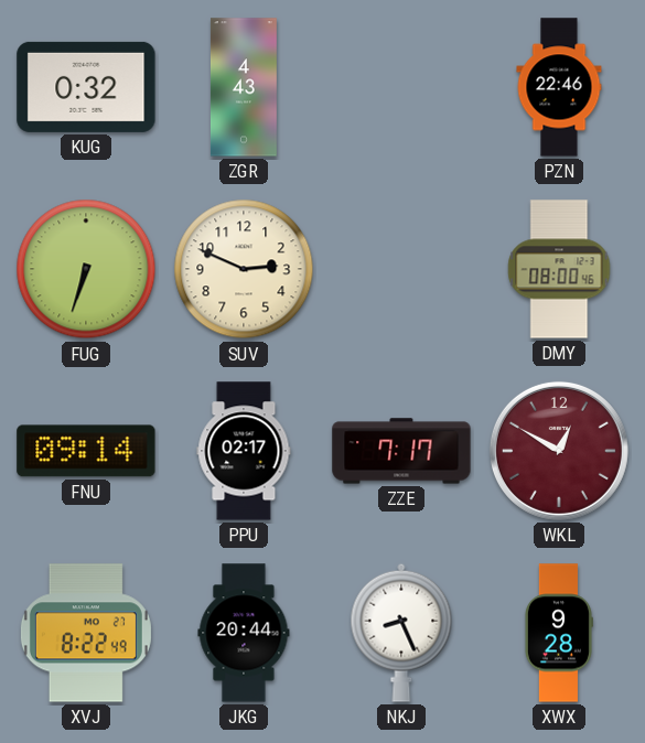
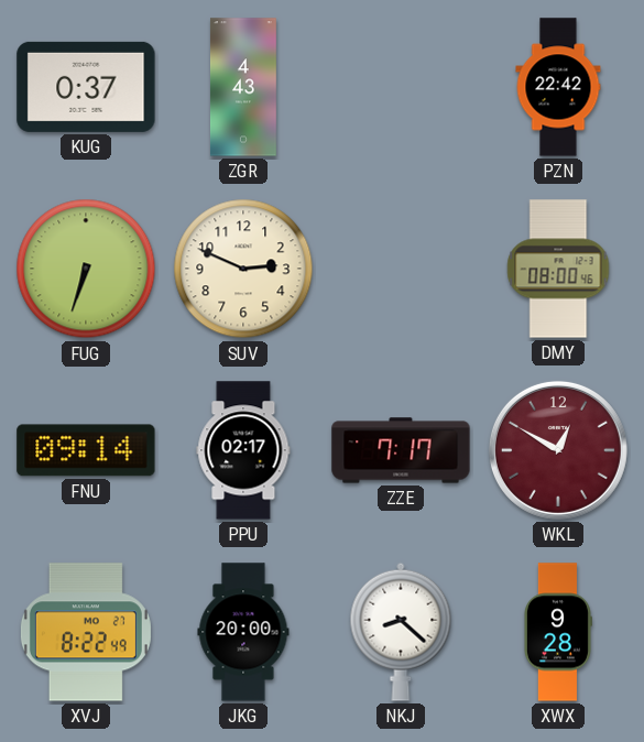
KUG: 0:32 -> 0:37 (86, 87)
PZN: 22:46 -> 22:42 (558, 87)
JKG: 20:44 -> 20:00 (243, 632)
NKJ: 8:26 -> 8:22 (401, 632)
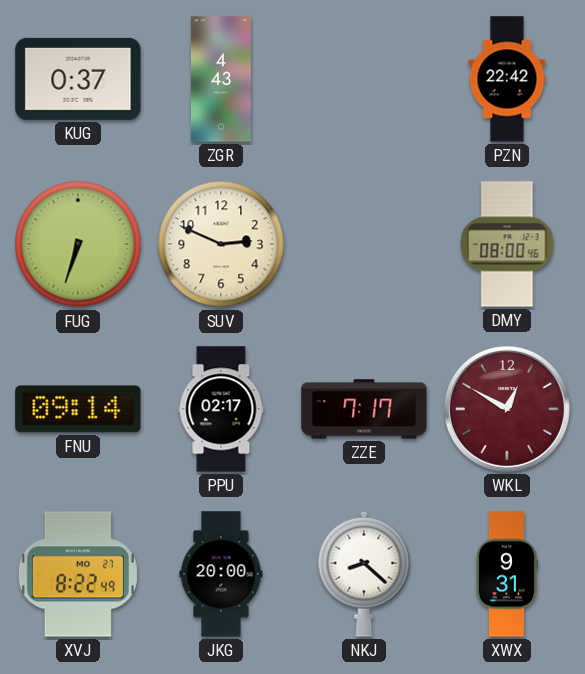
XWX: 9:28 -> 9:31 (506, 574)
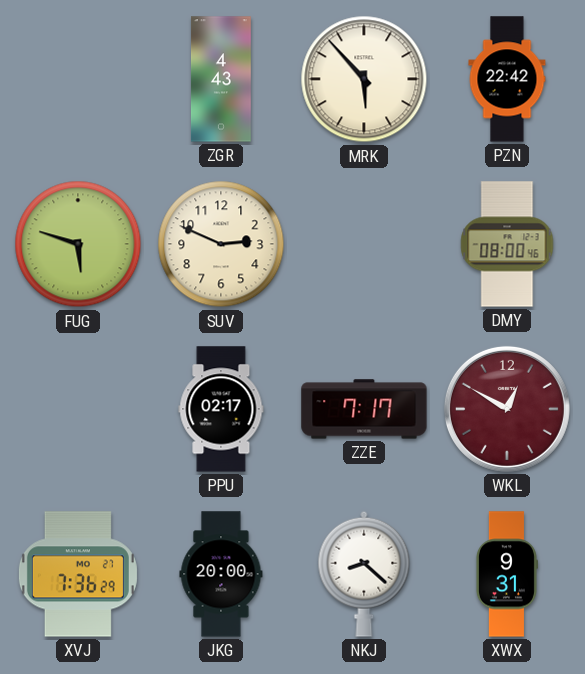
KUG: 0:37 -> none (78, 79)
MRK: none -> 5:53 (364, 79)
FUG: 6:33 -> 5:48 (78, 244)
FNU: 09:14 -> none (78, 409)
XVJ: 8:22 -> 7:36 (78, 574)
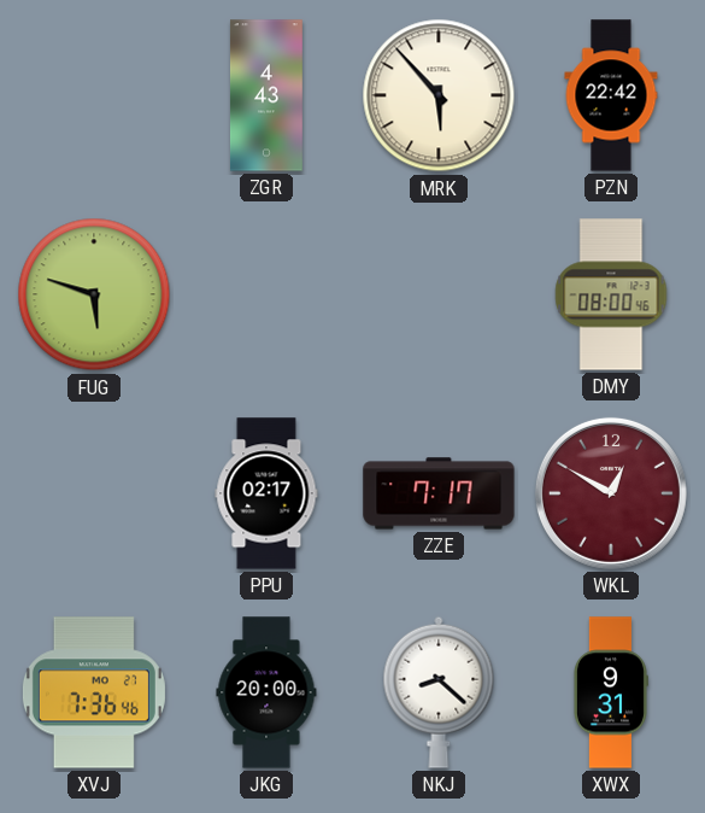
SUV: 2:49 -> none (221, 244)
XVJ: 7:36:29 -> 7:36:46 (94, 692)
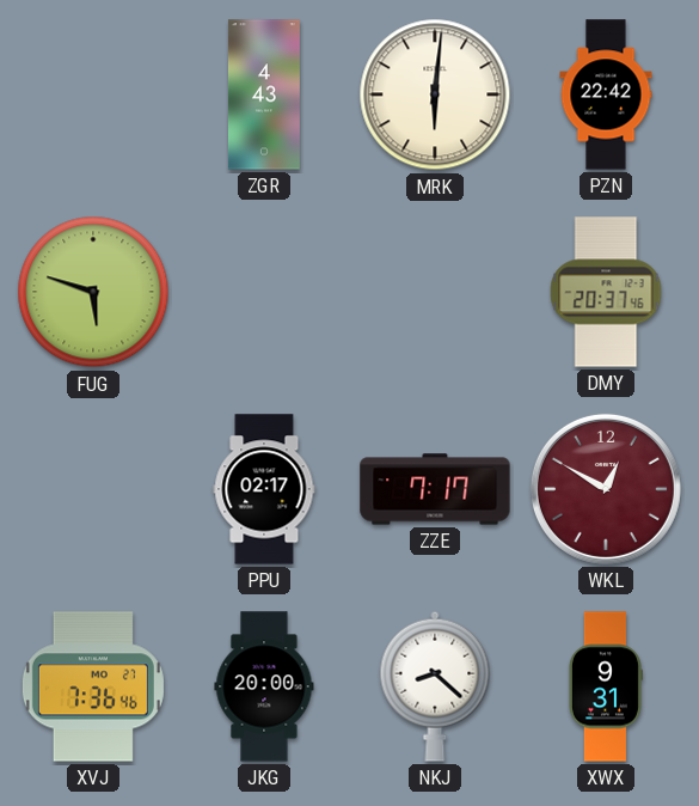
MRK: 5:53 -> 6:01 (435, 94)
DMY: 08:00 -> 20:37 (606, 292)
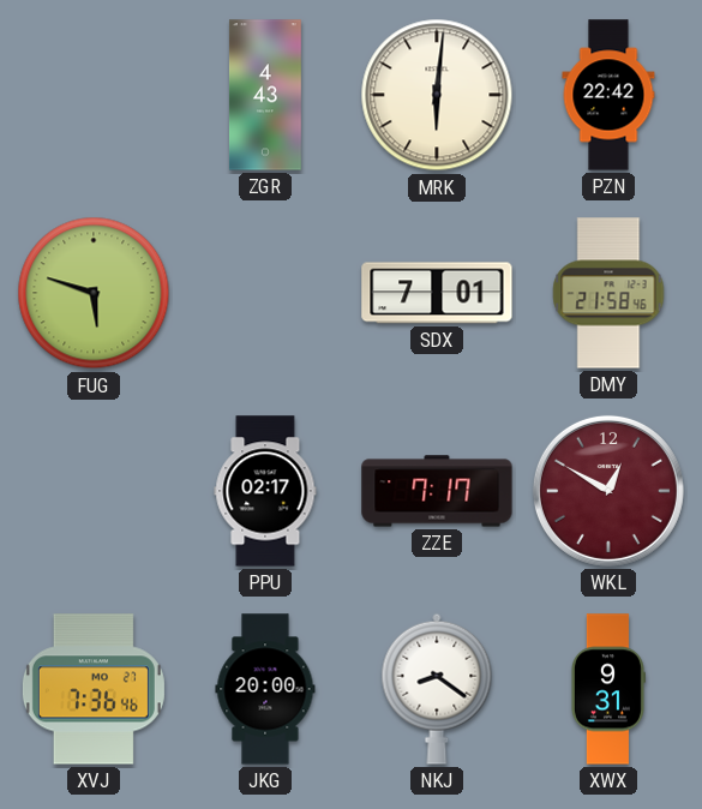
SDX: none -> 7:01 (437, 293)
DMY: 20:37 -> 21:58 (608, 293)
NKJ: 8:22 -> 8:21 (437, 689)
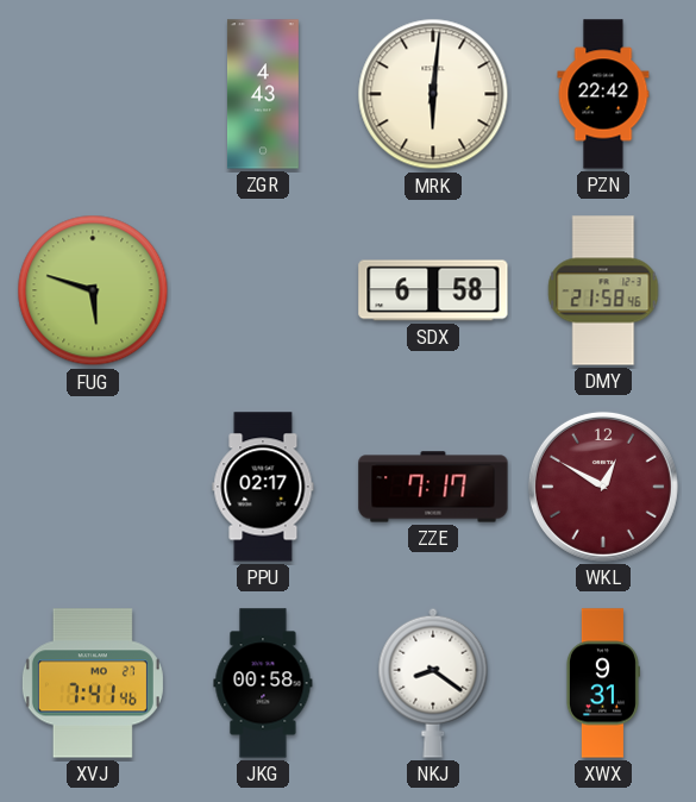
SDX: 7:01 -> 6:58 (433, 290)
XVJ: 7:36 -> 7:41 (93, 683)
JKG: 20:00 -> 00:58 (263, 683)
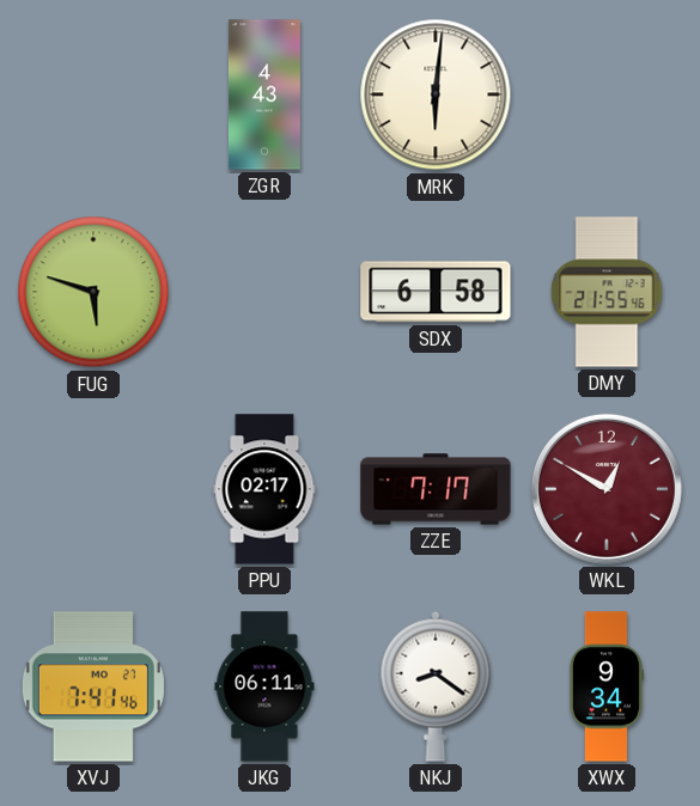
PZN: 22:42 -> none (603, 94)
DMY: 21:58 -> 21:55 (607, 292)
JKG: 00:58 -> 06:11 (264, 686)
XWX: 9:31 -> 9:34 (605, 686)
